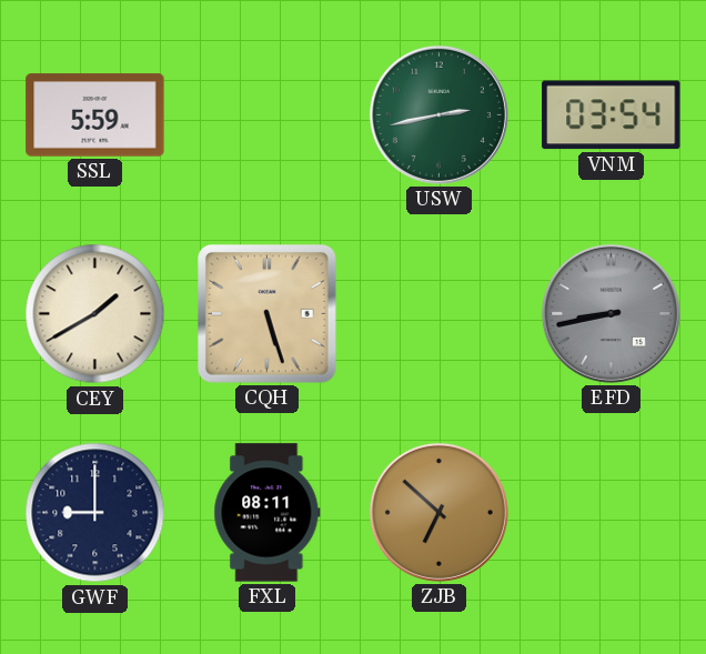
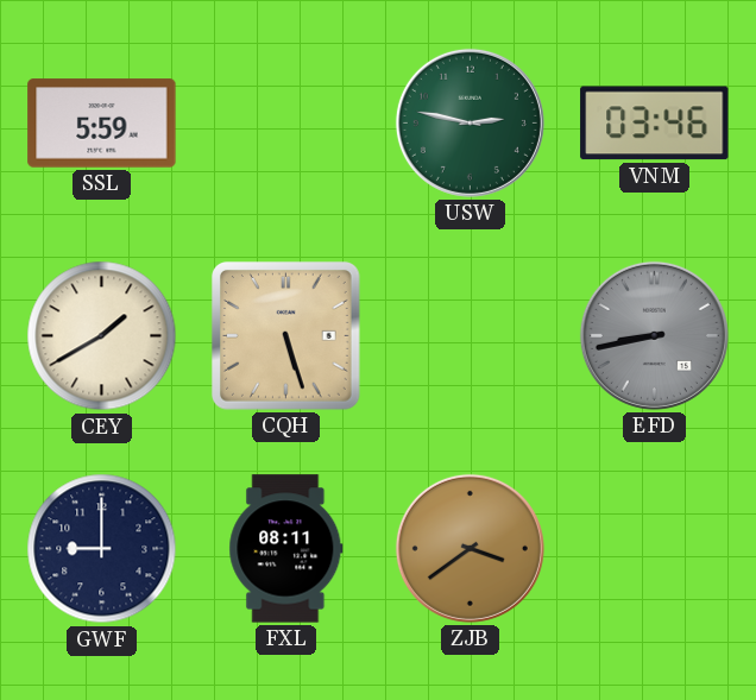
USW: 2:43 -> 2:47 (470, 122)
VNM: 03:54 -> 03:46 (655, 124)
ZJB: 6:52 -> 3:39 (470, 548)
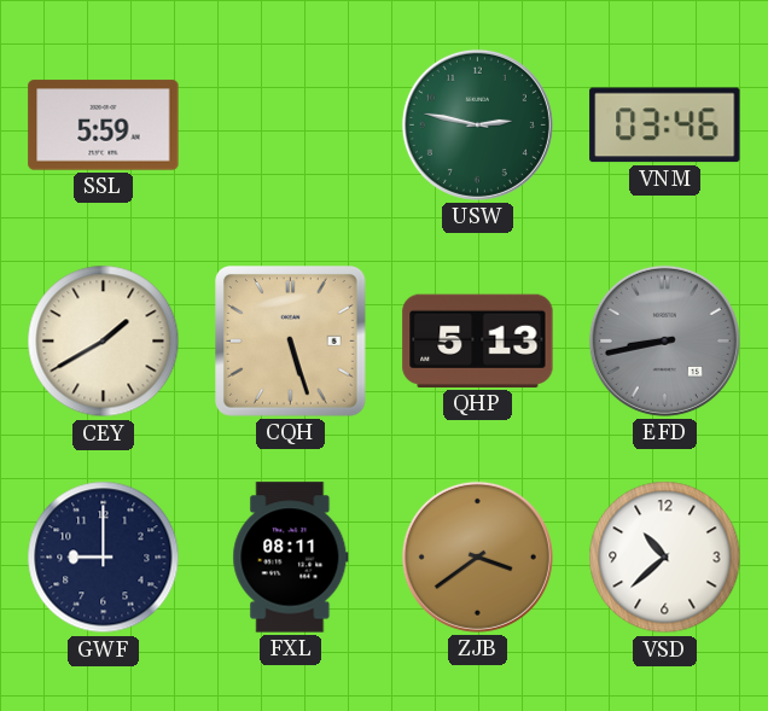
QHP: none -> 5:13 (478, 340)
VSD: none -> 10:38 (665, 558)
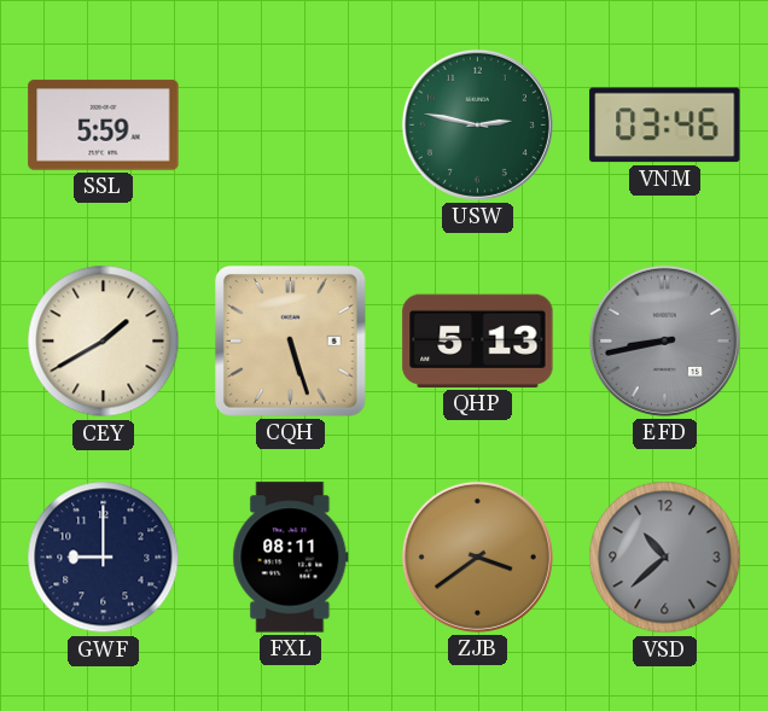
VSD dial: white -> grey (665, 558)
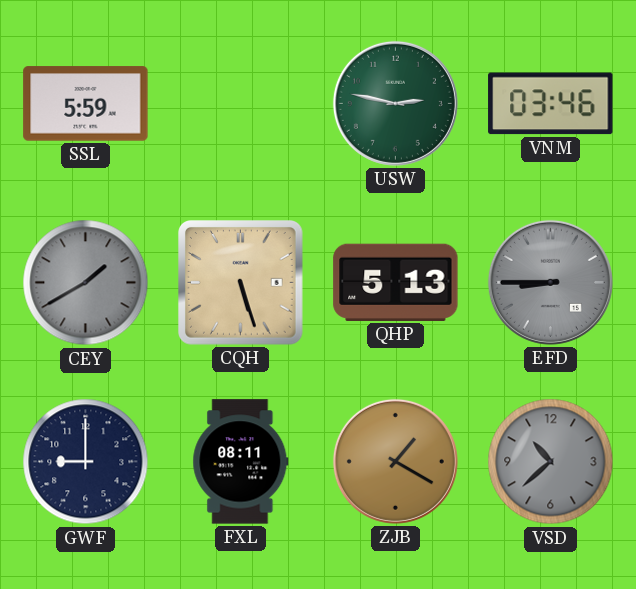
CEY dial: cream -> grey (86, 283)
EFD: 8:43 -> 8:45 (550, 282)
ZJB: 3:39 -> 1:20 (395, 461)
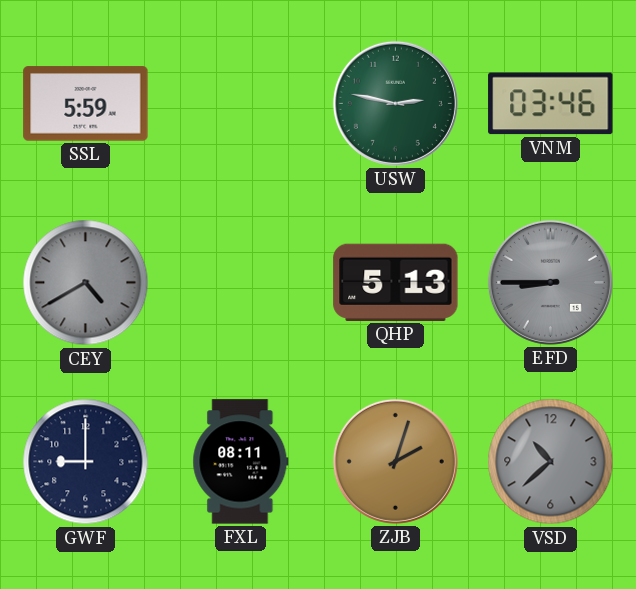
CEY: 1:40 -> 4:40 (86, 283)
CQH: 5:27 -> none (241, 283)
ZJB: 1:20 -> 2:03 (395, 461)
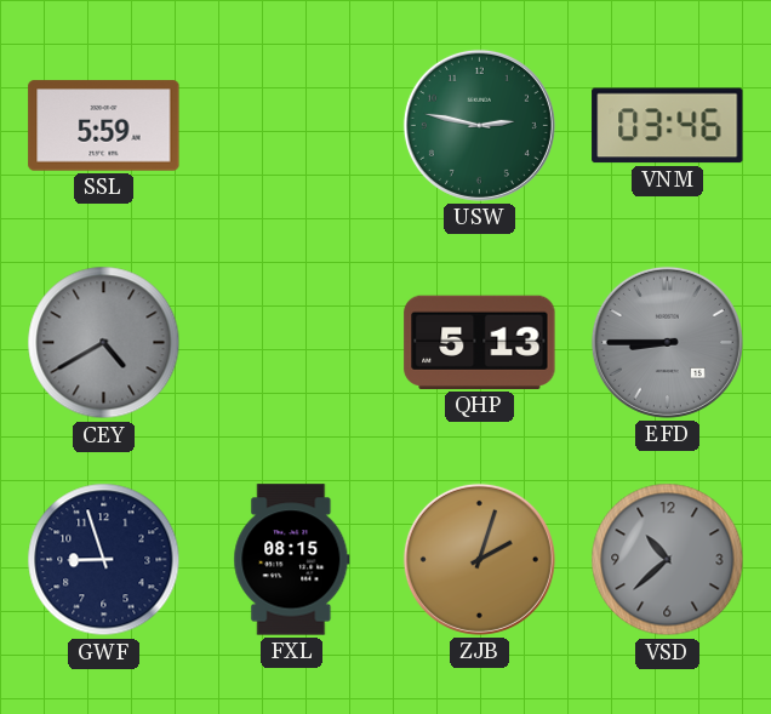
GWF: 9:00 -> 8:57 (104, 560)
FXL: 08:11 -> 08:15 (292, 560)
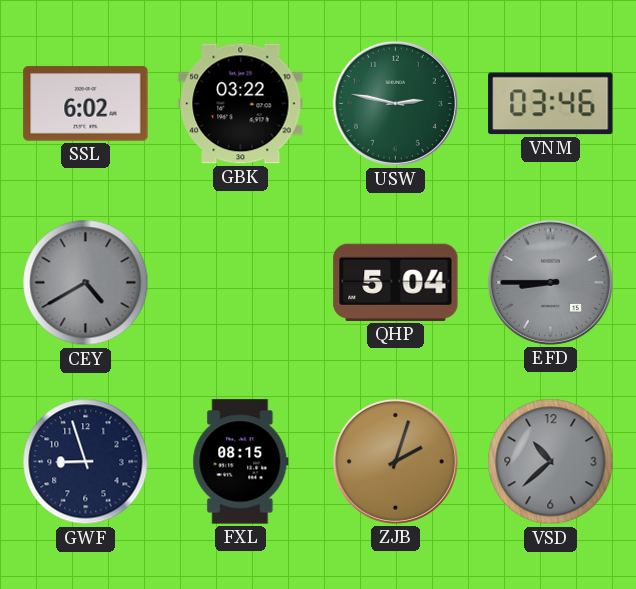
SSL: 5:59 -> 6:02 (86, 104)
GBK: none -> 03:22 (241, 104)
QHP: 5:13 -> 5:04 (396, 282)
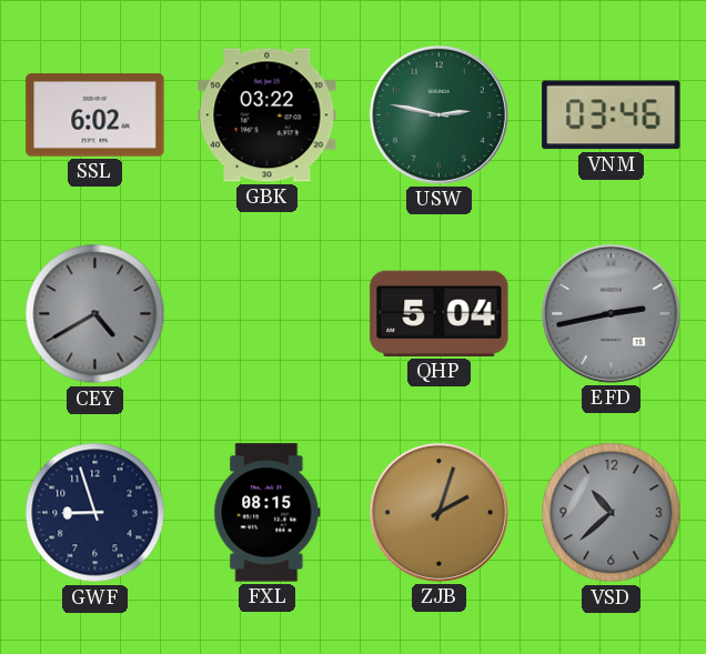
EFD: 8:45 -> 2:43 (611, 313)
